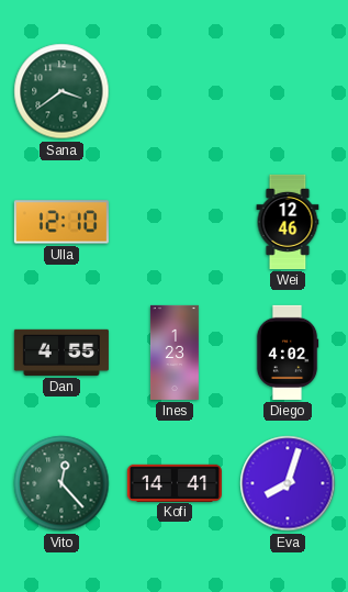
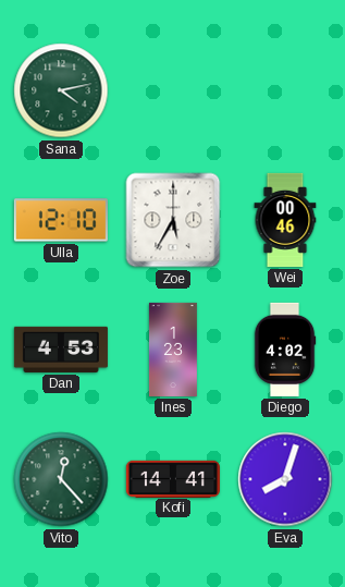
Sana: 3:39 -> 4:13 (61, 90)
Zoe: none -> 5:35 (173, 220)
Wei: 12:46 -> 00:46 (285, 220)
Dan: 4:55 -> 4:53 (61, 350)
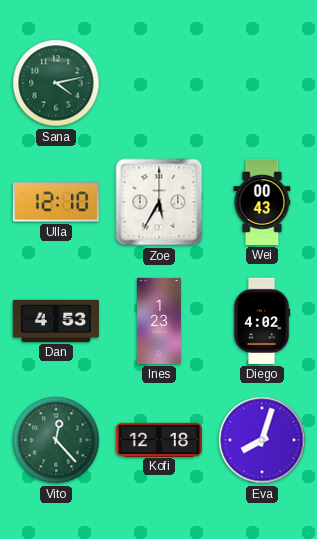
Wei: 00:46 -> 00:43 (262, 202)
Kofi: 14:41 -> 12:18 (159, 439)
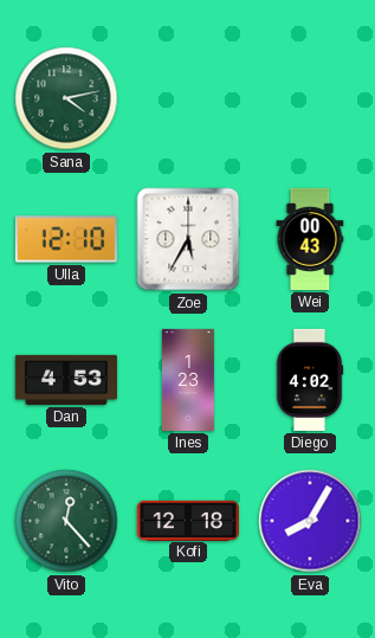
Eva: 8:03 -> 8:05 (310, 521)
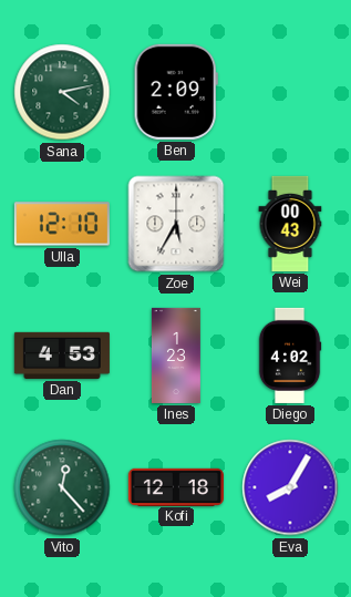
Ben: none -> 2:09 (176, 92)
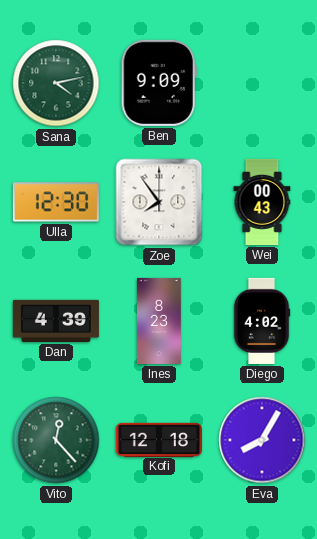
Ben: 2:09 -> 9:09 (159, 83)
Ulla: 12:10 -> 12:30 (56, 202)
Zoe: 5:35 -> 7:54 (159, 202)
Dan: 4:53 -> 4:39 (56, 321)
Ines: 1:23 -> 8:23 (159, 321)
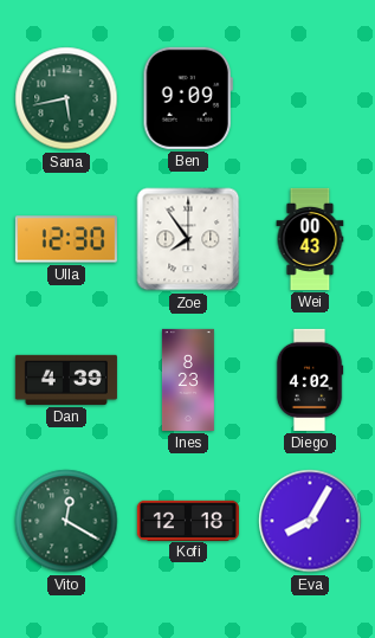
Sana: 4:13 -> 5:43 (66, 98)
Vito: 12:23 -> 12:20 (66, 521)
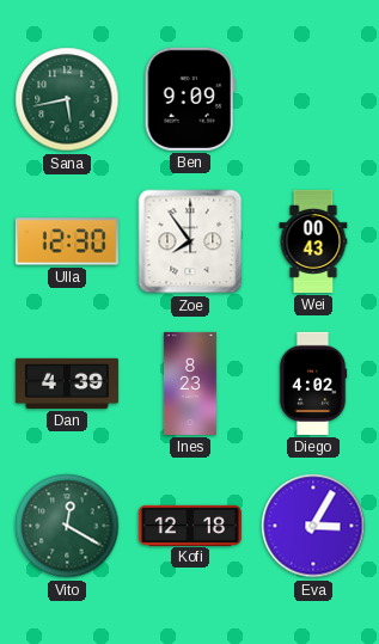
Eva: 8:05 -> 3:05 (313, 526)
